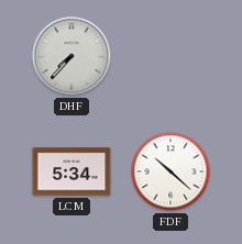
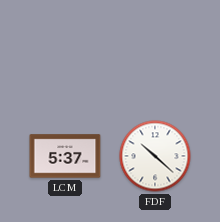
DHF: 7:37 -> none (71, 56)
LCM: 5:34 -> 5:37 (65, 156)
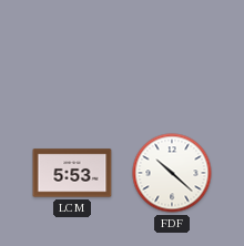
LCM: 5:37 -> 5:53 (72, 173)
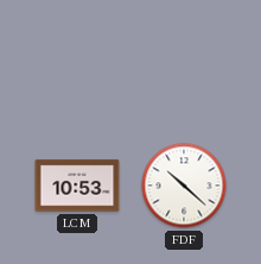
LCM: 5:53 -> 10:53 (77, 186)
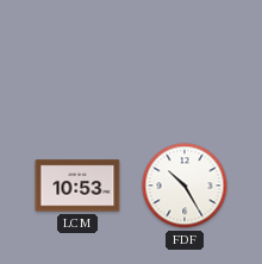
FDF: 10:22 -> 10:25 (185, 186)
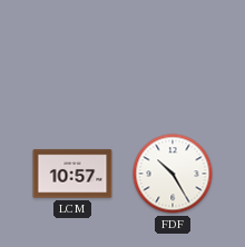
LCM: 10:53 -> 10:57 (72, 174)
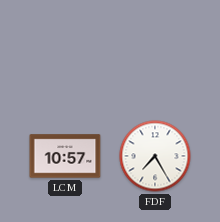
FDF: 10:25 -> 7:25 (155, 156)
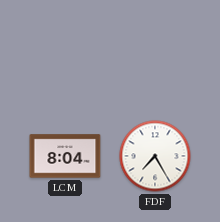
LCM: 10:57 -> 8:04 (65, 156)
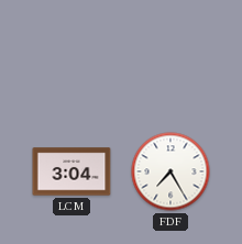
LCM: 8:04 -> 3:04 (71, 171)
